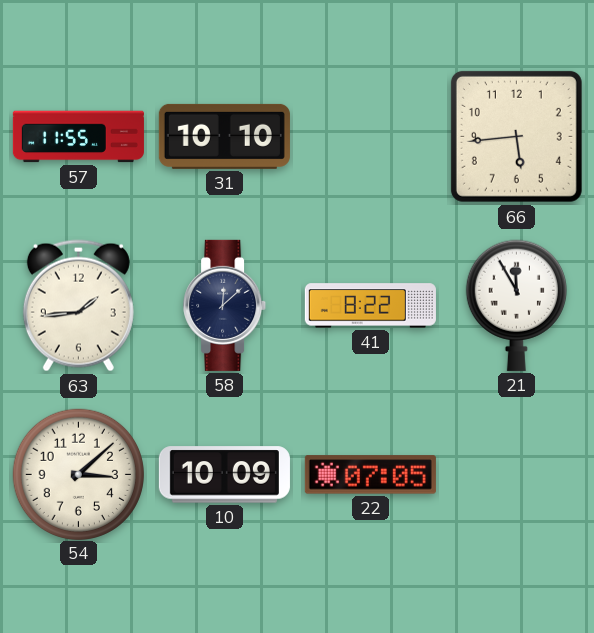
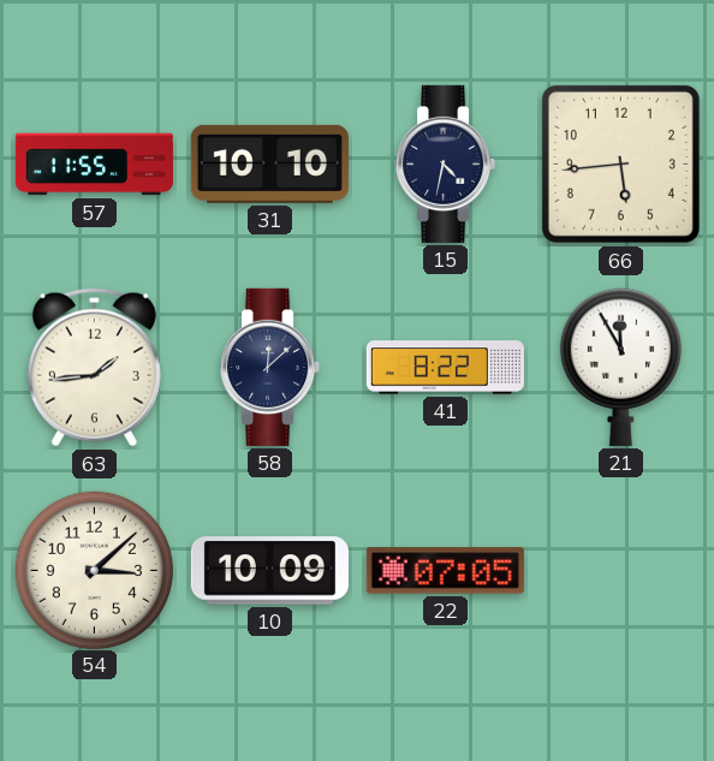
15: none -> 4:32 (446, 164)
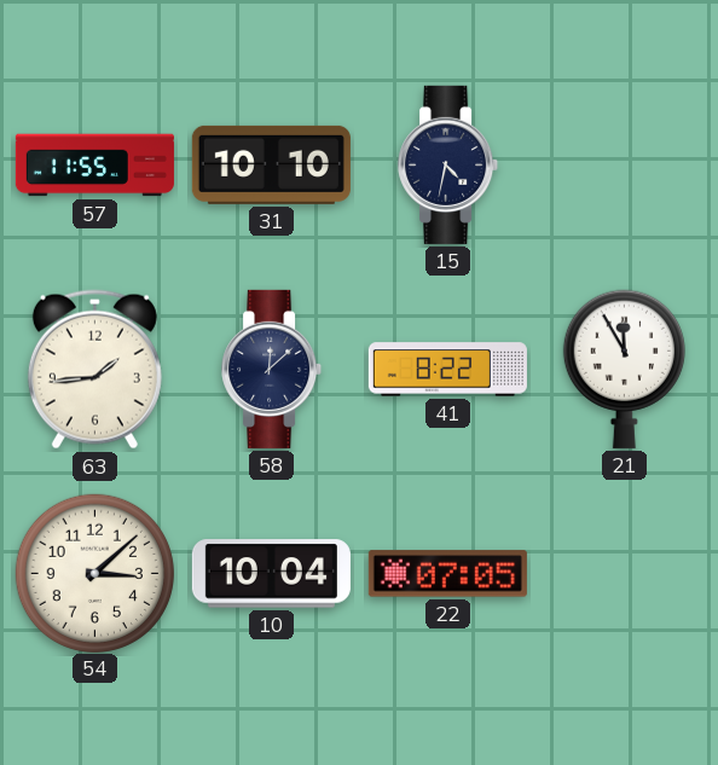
66: 5:44 -> none (620, 164)
10: 10:09 -> 10:04 (271, 574)
